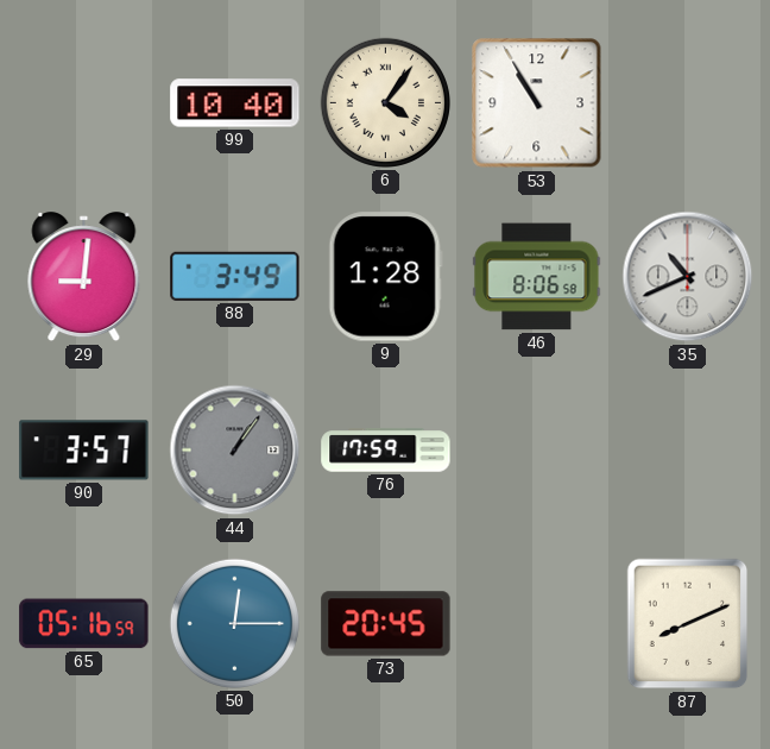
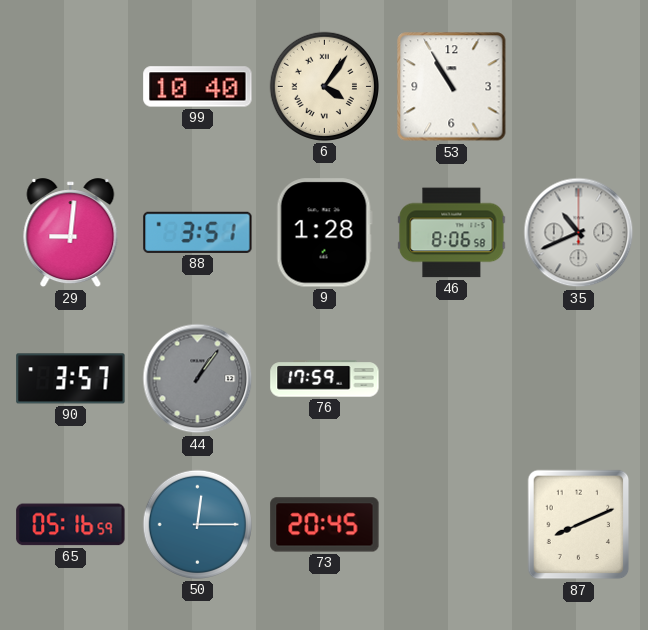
88: 3:49 -> 3:51 (198, 232)
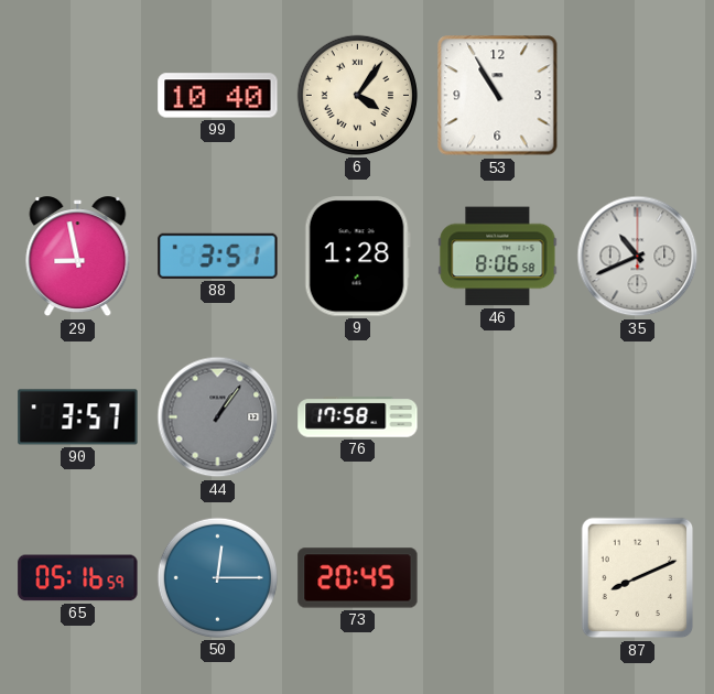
29: 9:01 -> 8:58 (78, 257)
76: 17:59 -> 17:58 (358, 418)
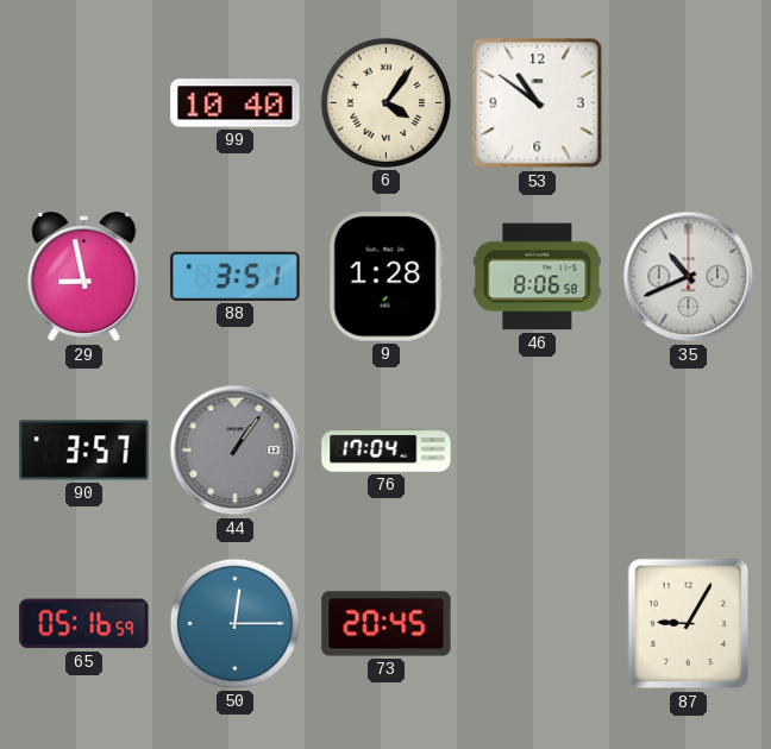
53: 10:55 -> 10:51 (538, 103)
76: 17:58 -> 17:04 (387, 451)
87: 8:11 -> 9:05 (689, 624)
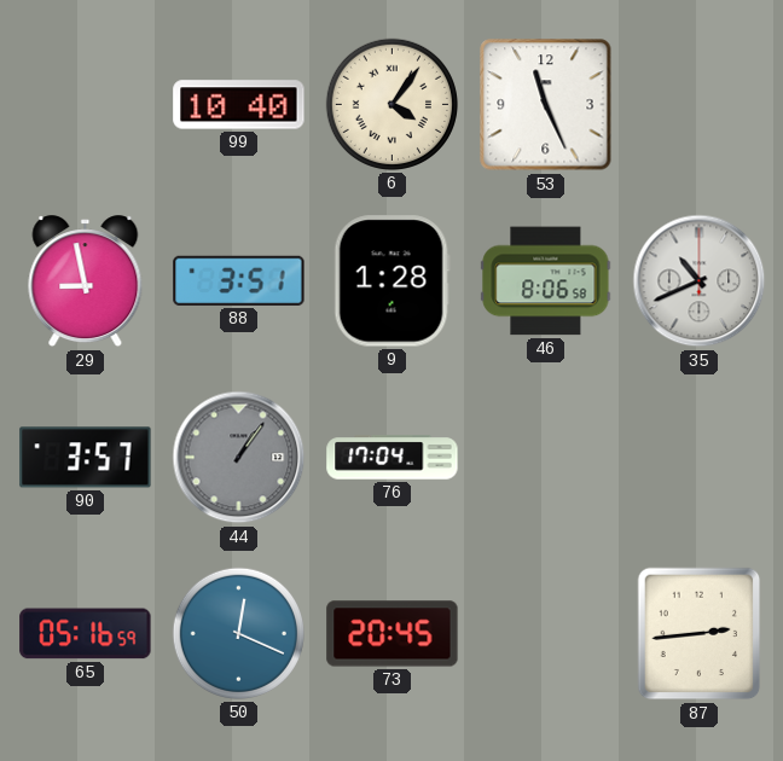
53: 10:51 -> 11:26 (546, 105)
50: 12:15 -> 12:19 (238, 633)
87: 9:05 -> 2:44 (700, 634)
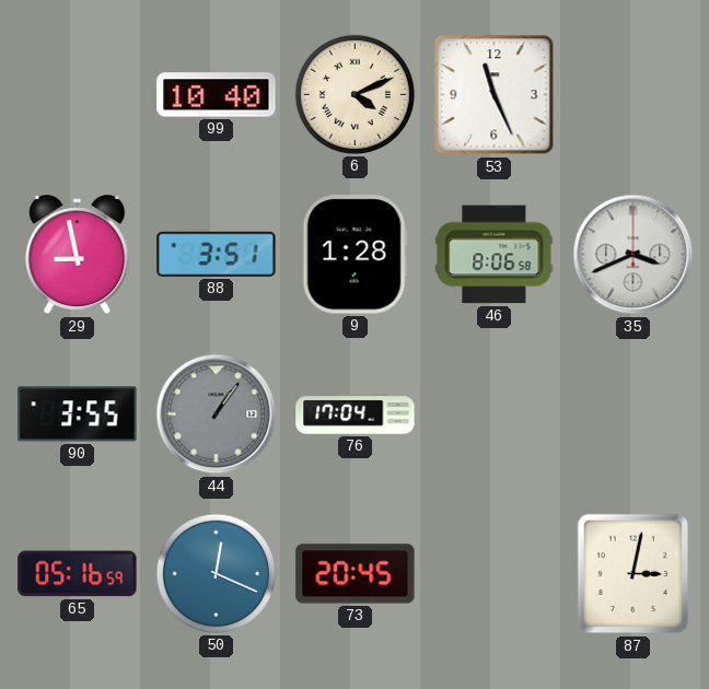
6: 4:06 -> 4:11 (354, 94)
35: 10:41 -> 3:41 (634, 255)
90: 3:57 -> 3:55 (78, 414)
87: 2:44 -> 3:02 (634, 574)
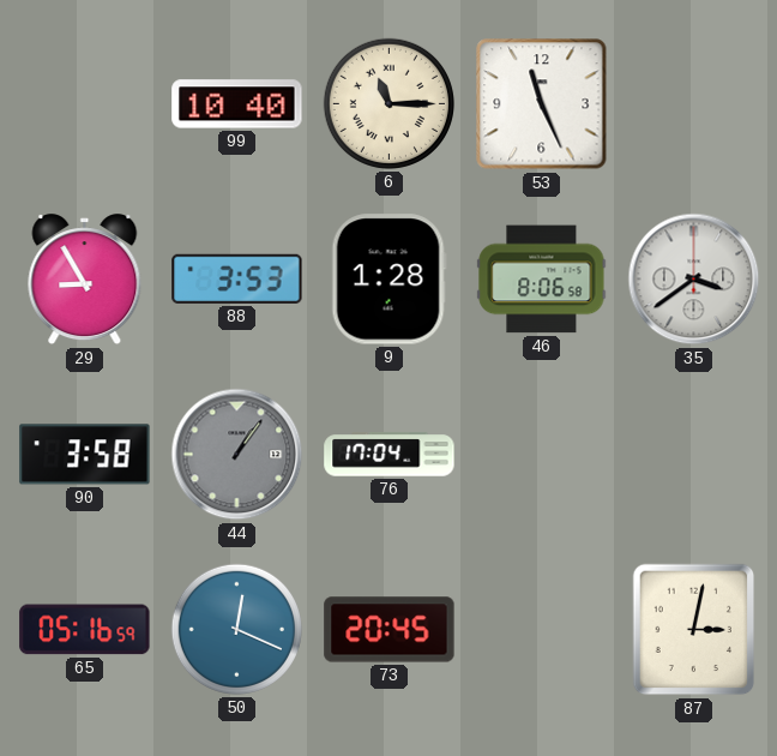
6: 4:11 -> 11:15 (389, 103)
29: 8:58 -> 8:55 (85, 280)
88: 3:51 -> 3:53 (237, 278)
35: 3:41 -> 3:39 (694, 280)
90: 3:55 -> 3:58 (85, 455)
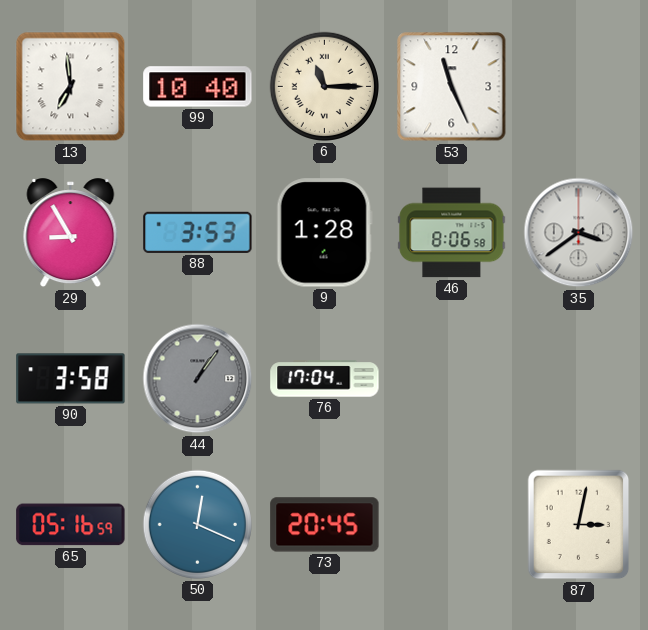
13: none -> 6:59 (71, 87)
